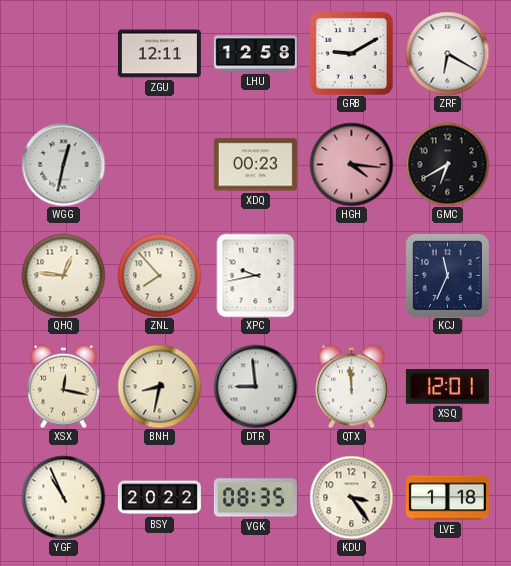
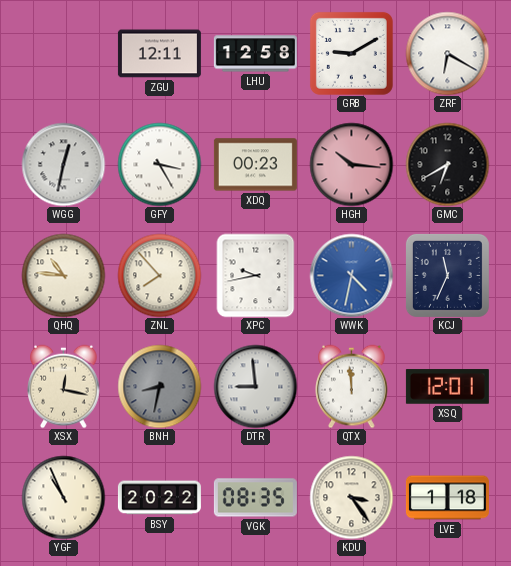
GFY: none -> 3:25 (159, 164)
HGH: 4:16 -> 10:16 (351, 164)
QHQ: 12:46 -> 10:46 (63, 275)
WWK: none -> 4:32 (351, 275)
BNH dial: cream -> grey (159, 386)
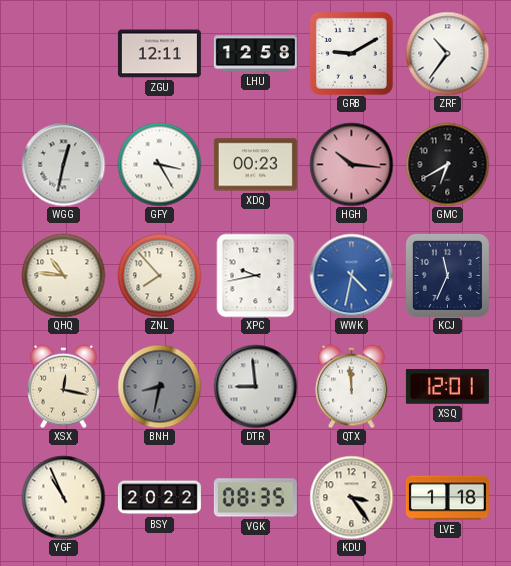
ZRF: 6:20 -> 10:36 (447, 53)
